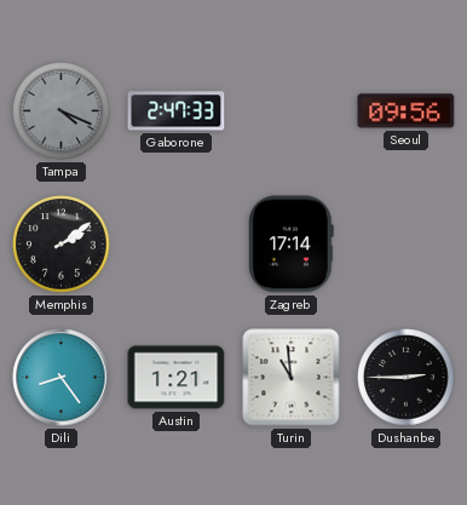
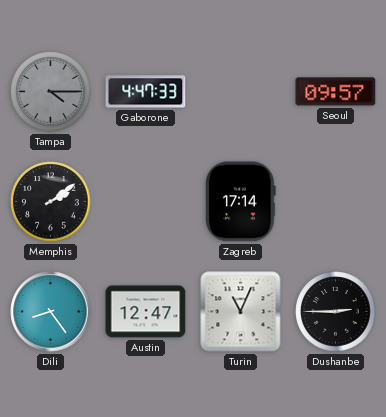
Tampa: 4:19 -> 4:15 (51, 92)
Gaborone: 2:47 -> 4:47 (146, 92)
Seoul: 09:56 -> 09:57 (336, 92)
Austin: 1:21 -> 12:47 (146, 312)
Turin: 10:59 -> 11:04 (241, 312)
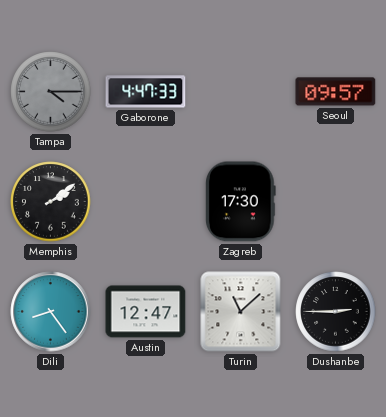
Zagreb: 17:14 -> 17:30 (241, 202)
Turin: 11:04 -> 11:08 (241, 312)
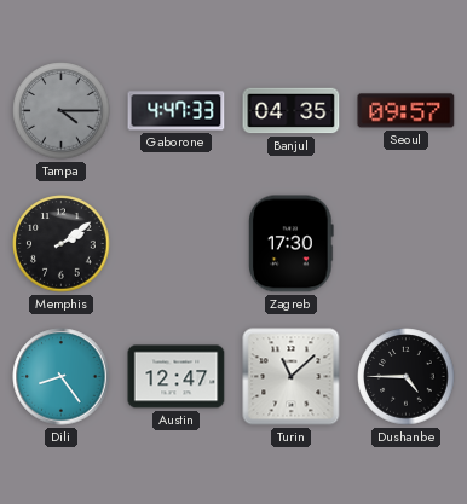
Banjul: none -> 04:35 (292, 111)
Dushanbe: 2:45 -> 4:45 (407, 377)
